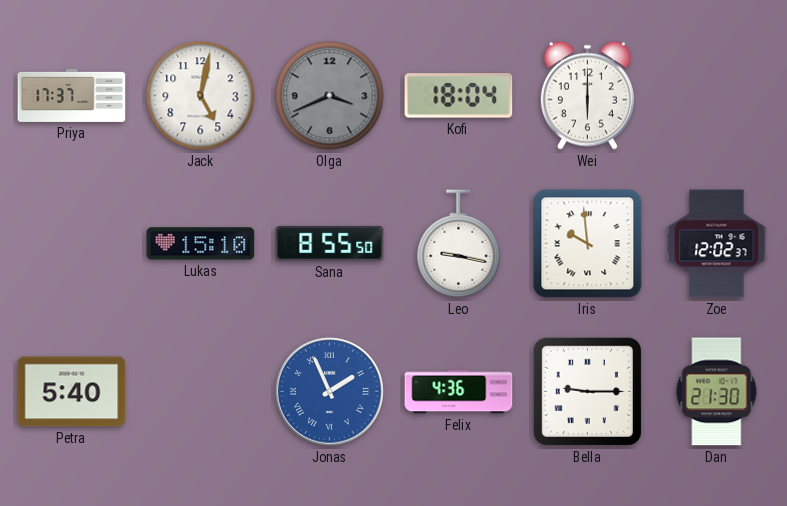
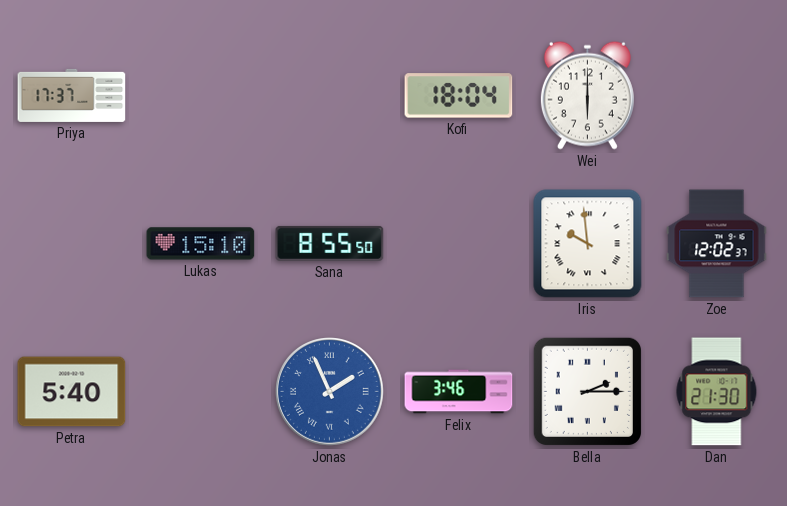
Jack: 5:02 -> none (201, 96)
Olga: 3:41 -> none (330, 96)
Leo: 9:17 -> none (459, 244)
Felix: 4:36 -> 3:46 (459, 392)
Bella: 9:15 -> 2:15 (587, 391)
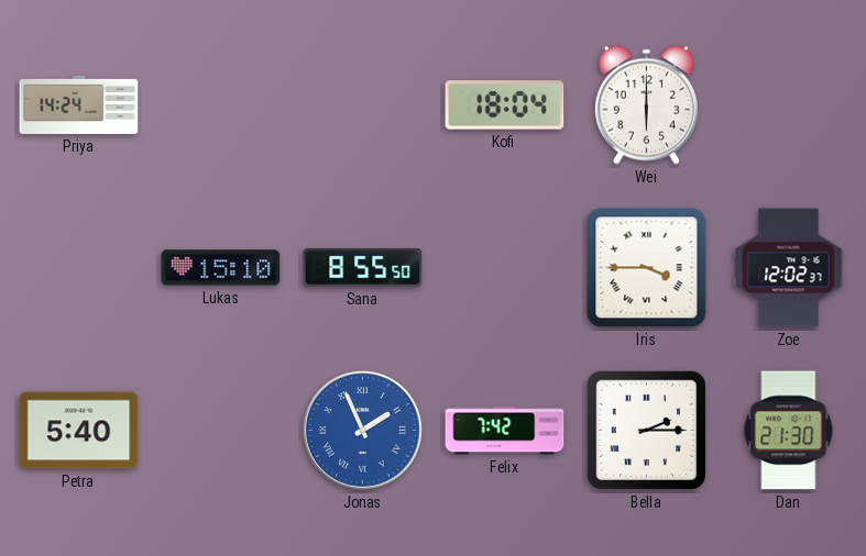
Priya: 17:37 -> 14:24 (79, 104)
Iris: 9:59 -> 3:45 (647, 268)
Felix: 3:46 -> 7:42 (505, 431)
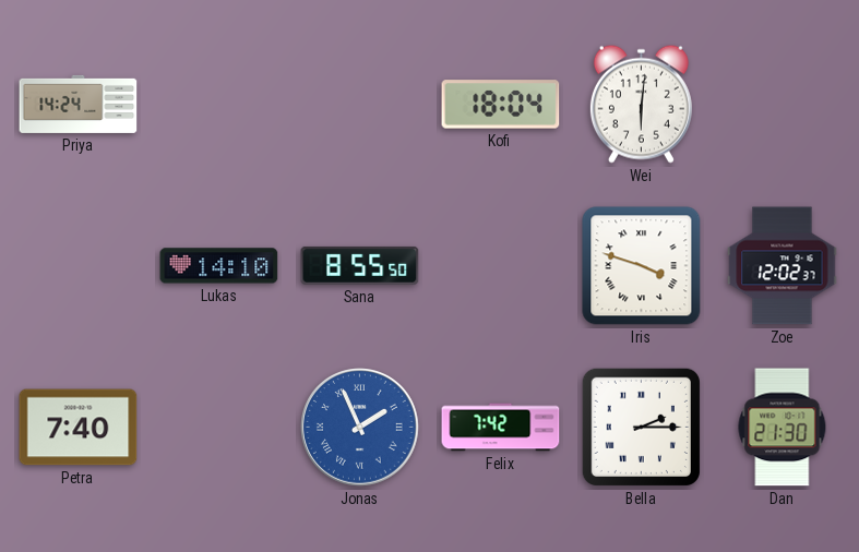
Wei: 6:00 -> 6:01 (641, 104)
Lukas: 15:10 -> 14:10 (219, 266)
Iris: 3:45 -> 3:48 (642, 266)
Petra: 5:40 -> 7:40 (79, 428)
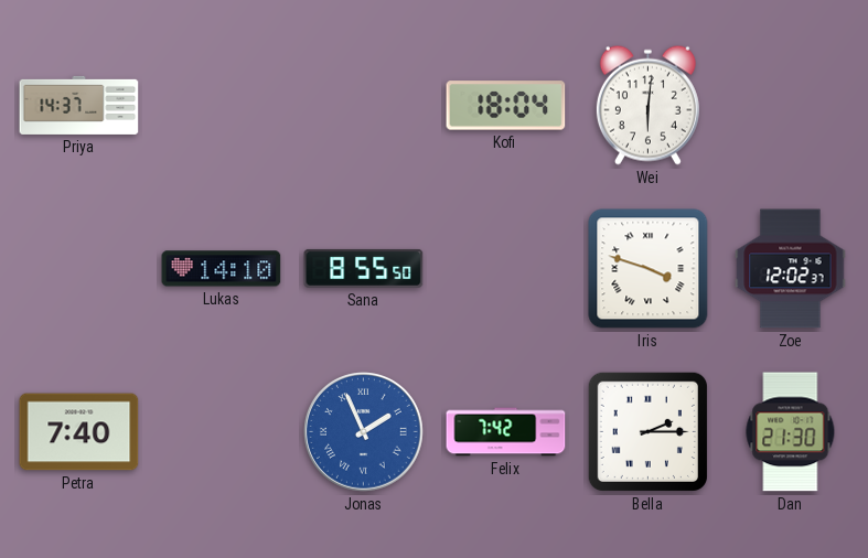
Priya: 14:24 -> 14:37 (79, 105)
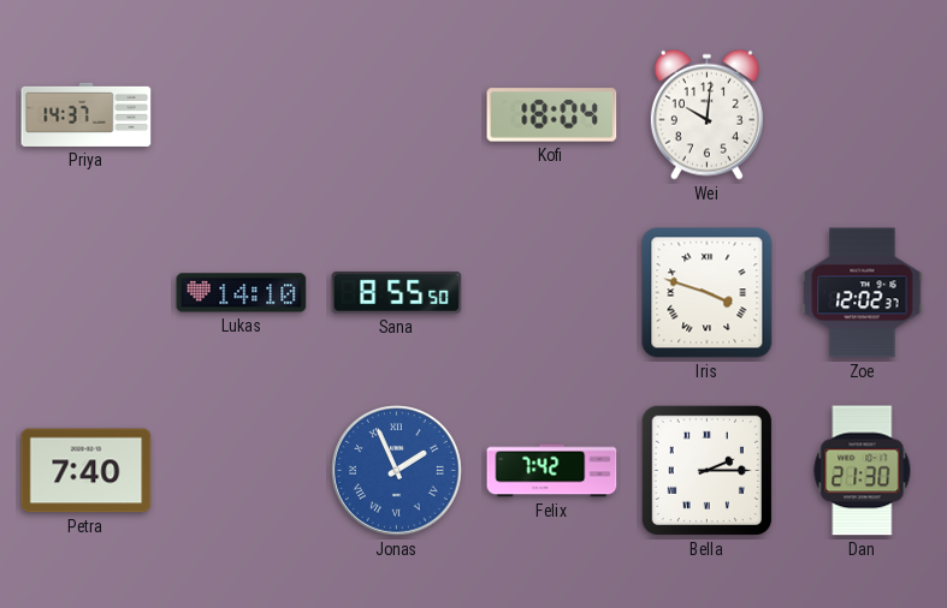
Wei: 6:01 -> 10:01 (706, 114)
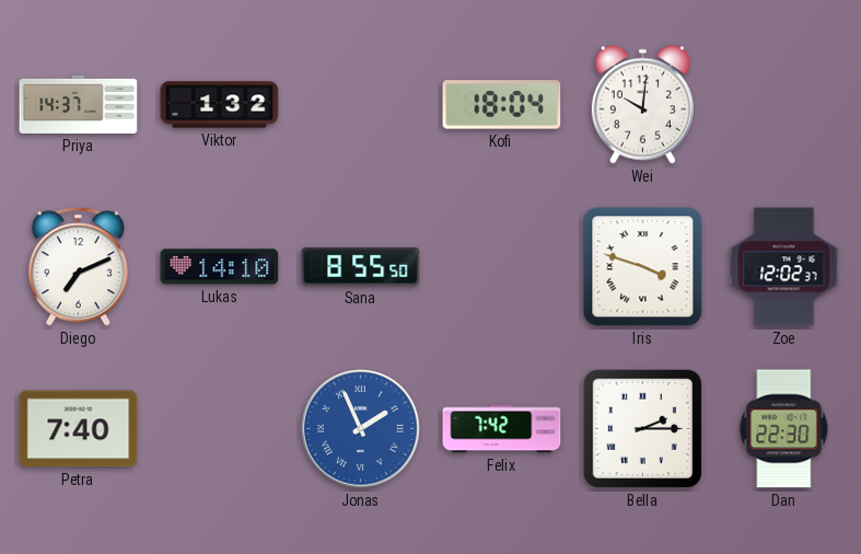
Viktor: none -> 1:32 (220, 105)
Diego: none -> 7:11 (78, 267)
Dan: 21:30 -> 22:30 (784, 429)
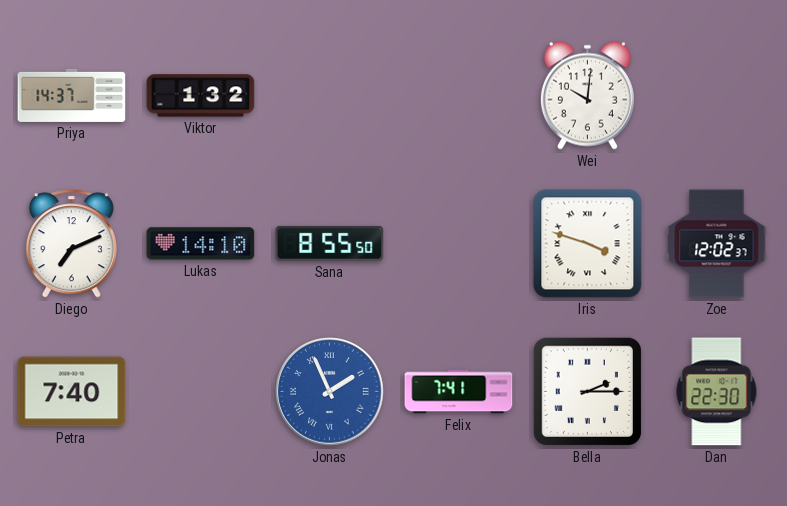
Kofi: 18:04 -> none (502, 105)
Felix: 7:42 -> 7:41 (459, 392)
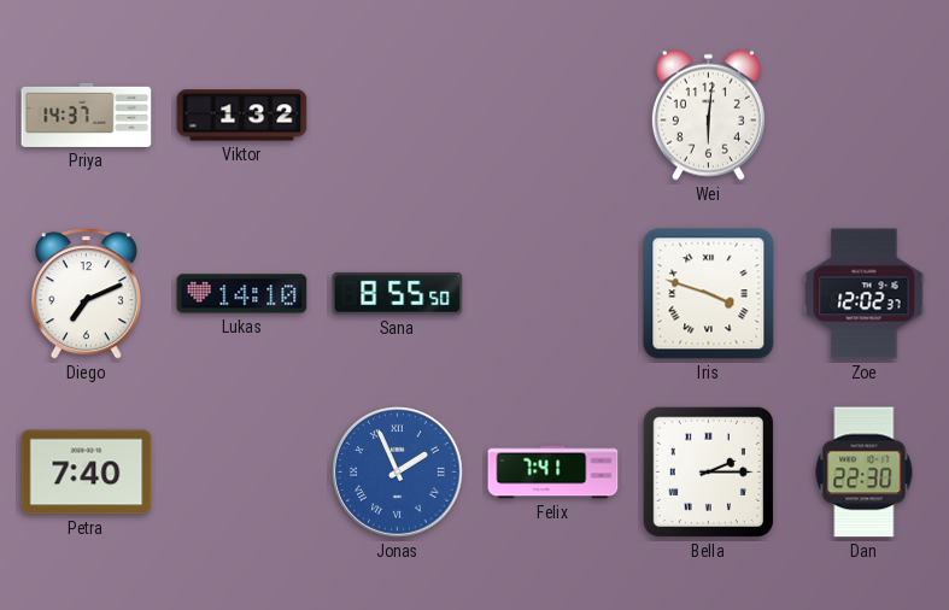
Wei: 10:01 -> 6:01 (708, 115)
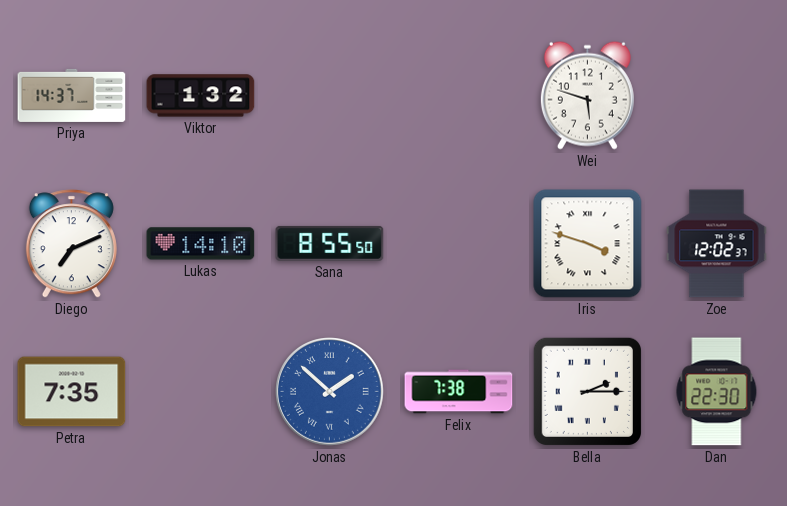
Wei: 6:01 -> 5:48 (587, 95)
Petra: 7:40 -> 7:35 (72, 392)
Jonas: 1:56 -> 1:52 (330, 392)
Felix: 7:41 -> 7:38 (459, 392)
